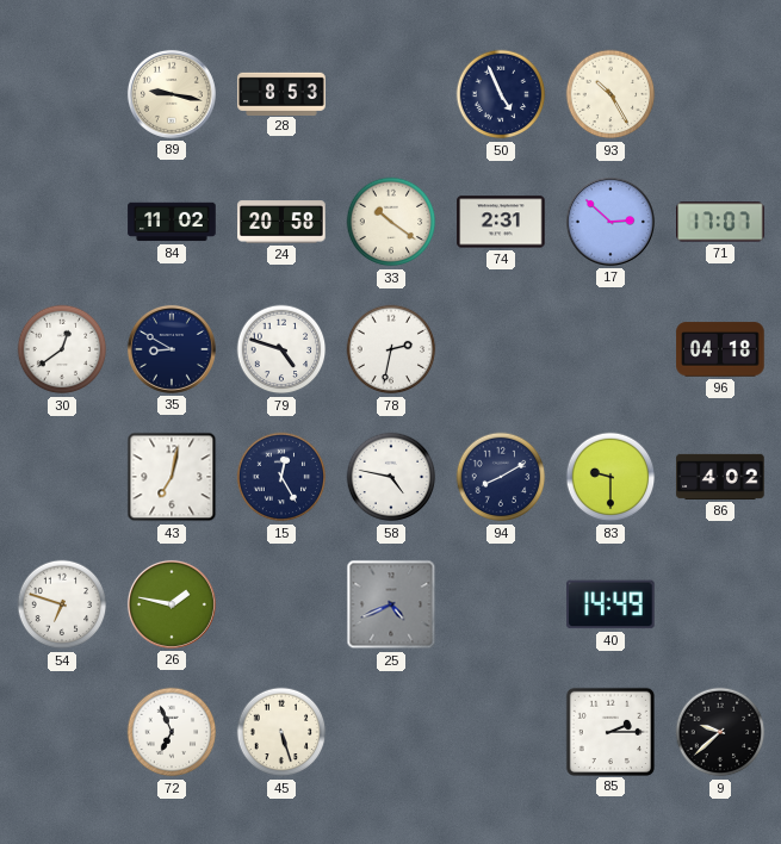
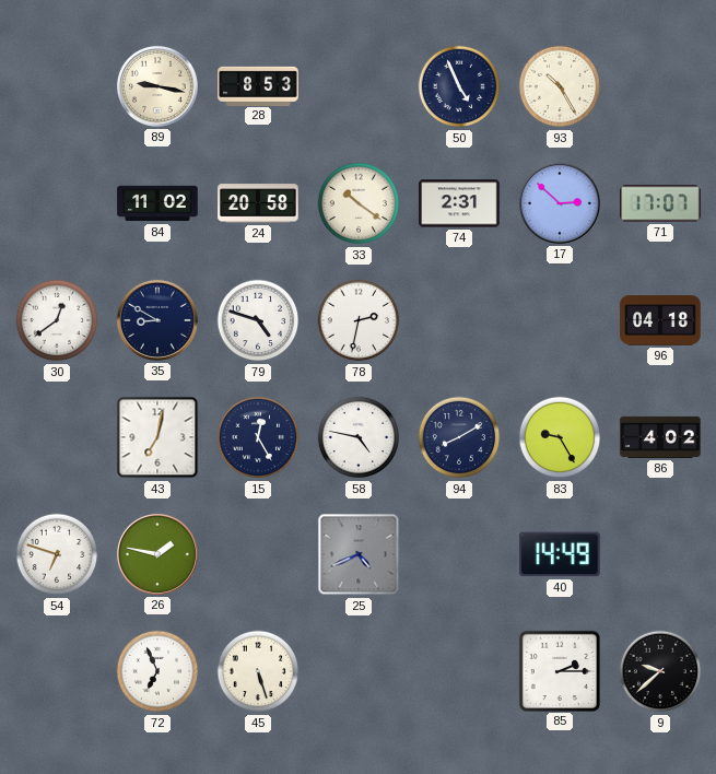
83: 9:30 -> 9:25 (560, 437)
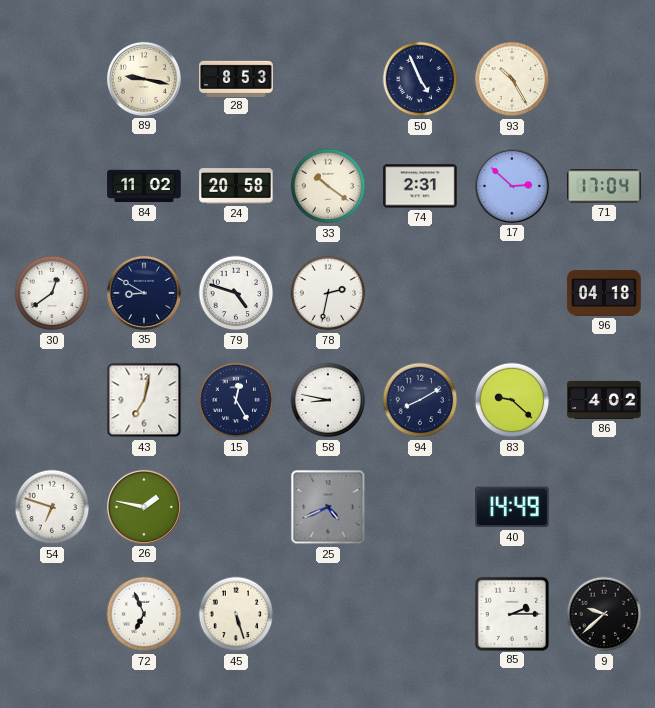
71: 17:07 -> 17:04 (604, 186)
58: 4:47 -> 8:47 (328, 400)
83: 9:25 -> 9:22 (512, 400)
